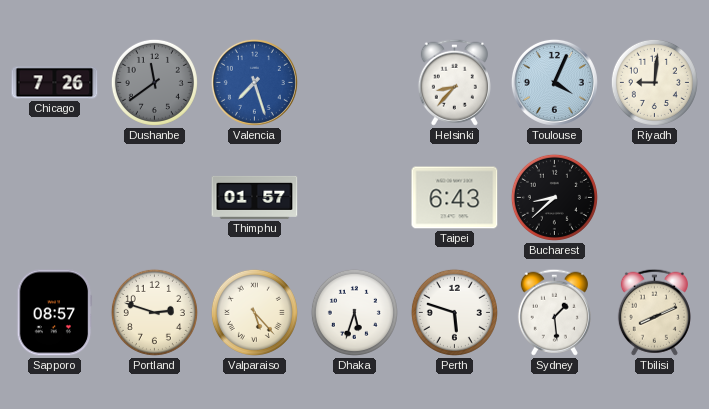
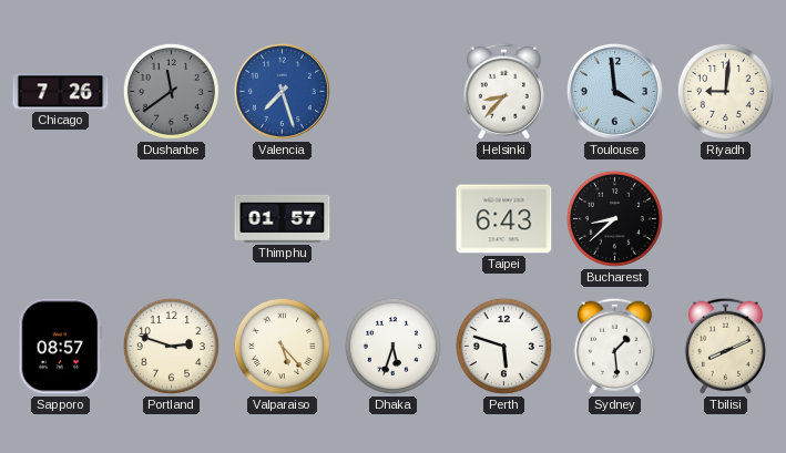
Toulouse: 4:04 -> 3:59 (614, 91)
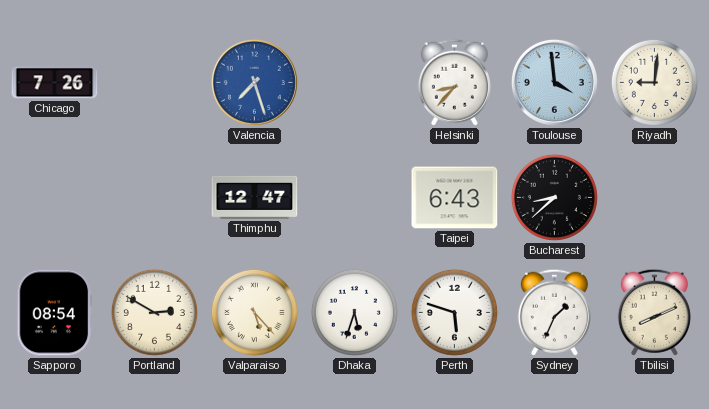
Dushanbe: 11:39 -> none (171, 91)
Thimphu: 01:57 -> 12:47 (255, 197)
Sapporo: 08:57 -> 08:54 (55, 313)
Portland: 2:48 -> 2:50 (154, 312)
Sydney: 1:29 -> 1:34 (554, 312)
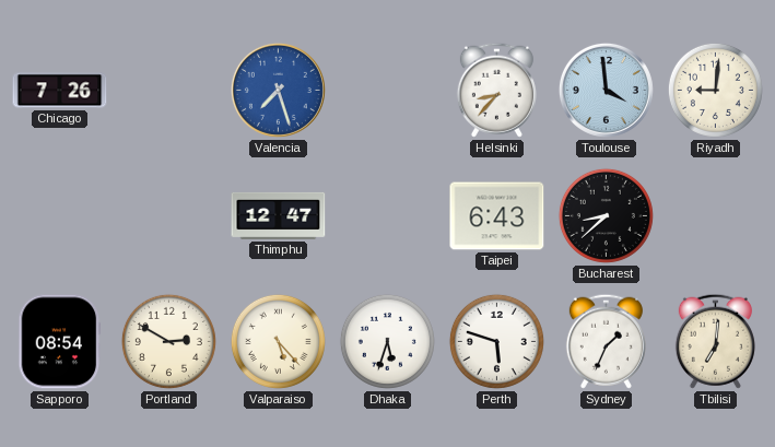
Tbilisi: 8:11 -> 7:01 (715, 341)
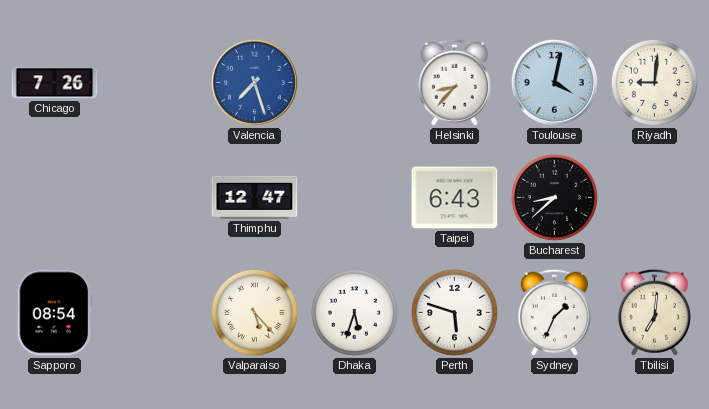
Toulouse: 3:59 -> 4:02 (554, 82)
Portland: 2:50 -> none (168, 341)
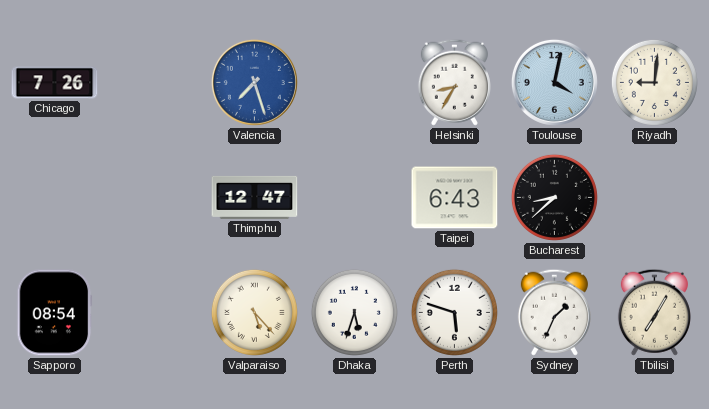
Helsinki: 8:37 -> 8:35 (454, 82)
Tbilisi: 7:01 -> 7:05 (654, 312)
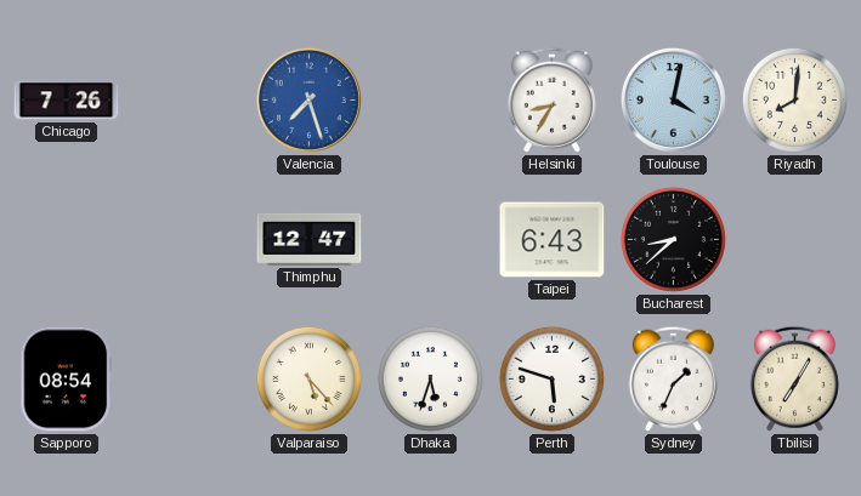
Riyadh: 9:01 -> 8:01 (794, 99)
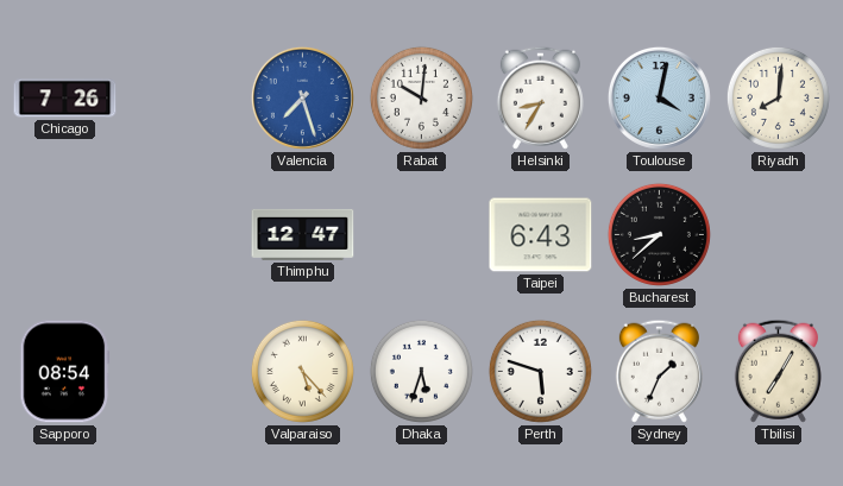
Rabat: none -> 10:01 (421, 97)
